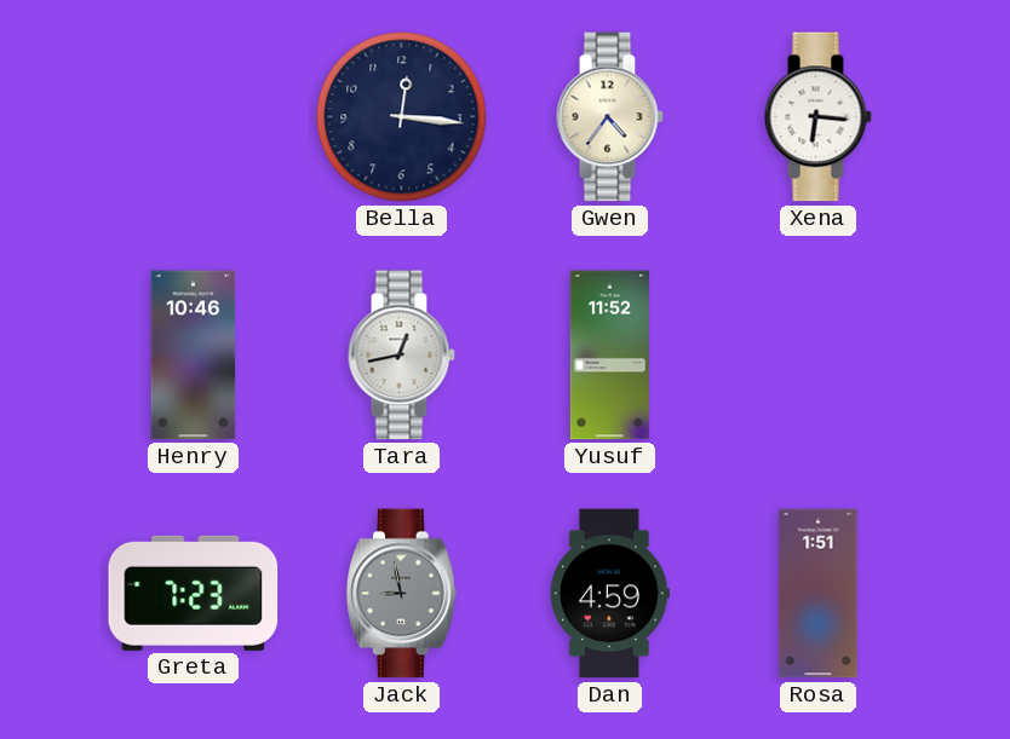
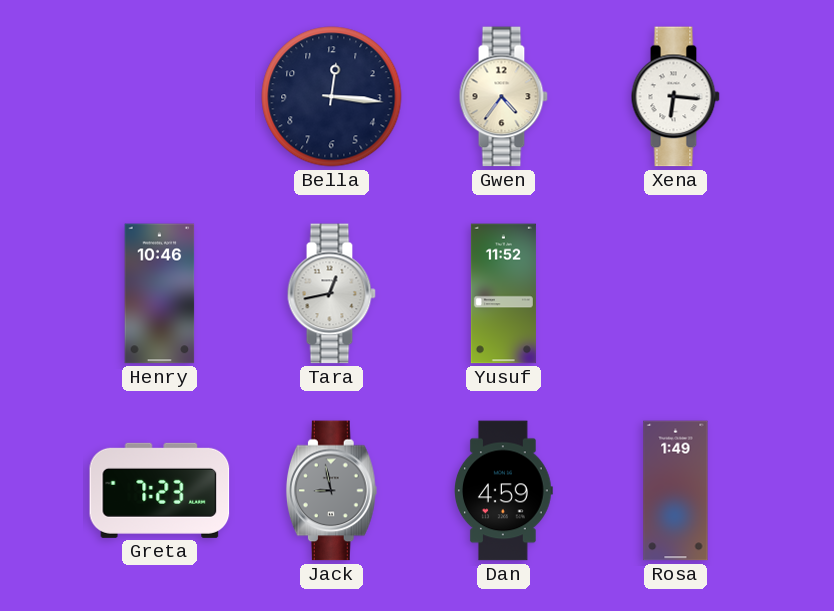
Rosa: 1:51 -> 1:49 (676, 491)
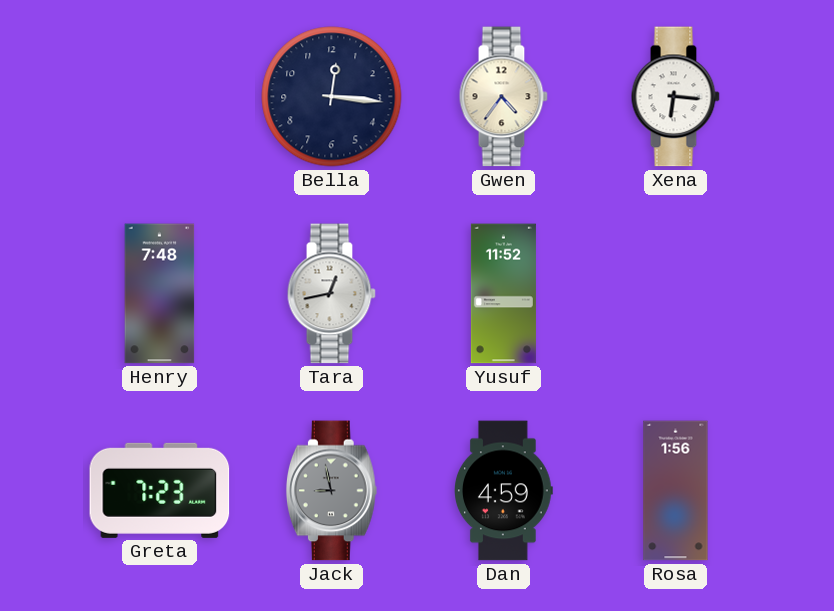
Henry: 10:46 -> 7:48 (160, 294)
Rosa: 1:49 -> 1:56 (676, 491)
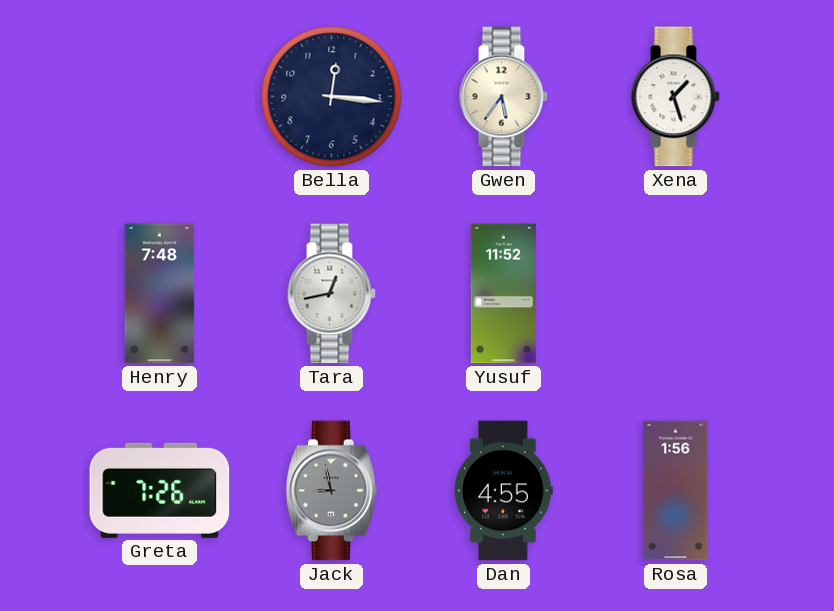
Gwen: 4:36 -> 5:36 (503, 97)
Xena: 6:16 -> 1:27 (675, 97)
Greta: 7:23 -> 7:26 (160, 490)
Dan: 4:59 -> 4:55 (504, 491)
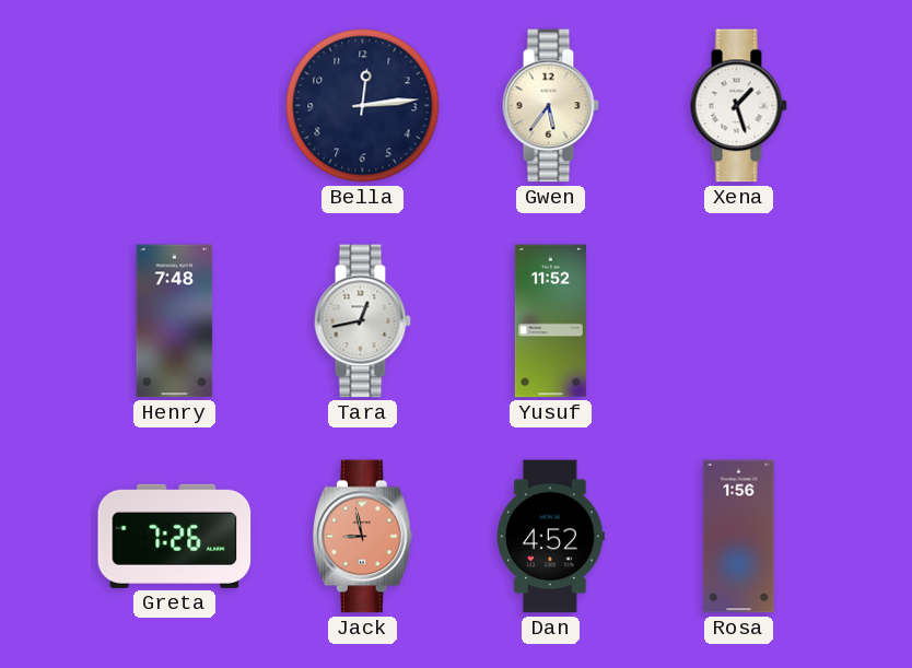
Bella: 12:16 -> 12:14 (363, 106)
Jack dial: grey -> salmon (362, 537)
Dan: 4:55 -> 4:52 (551, 537)
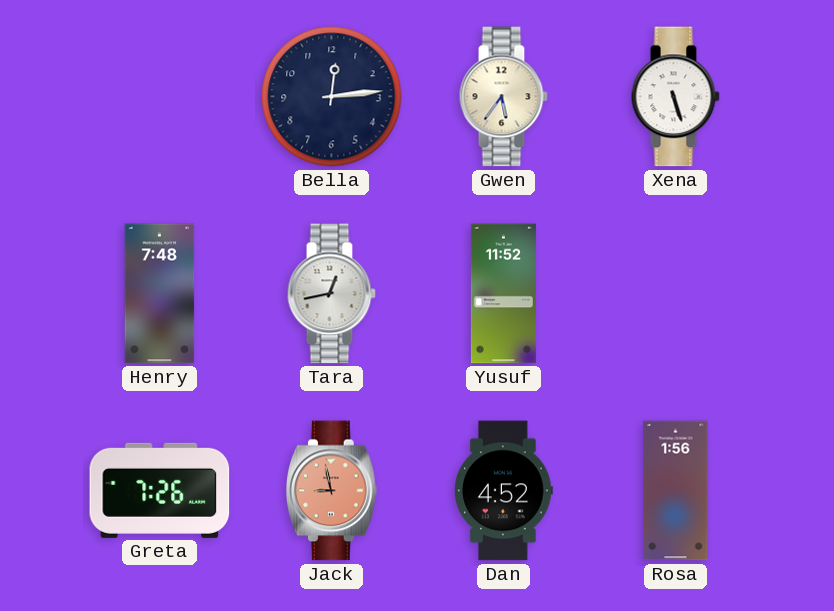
Xena: 1:27 -> 5:27 (675, 97)
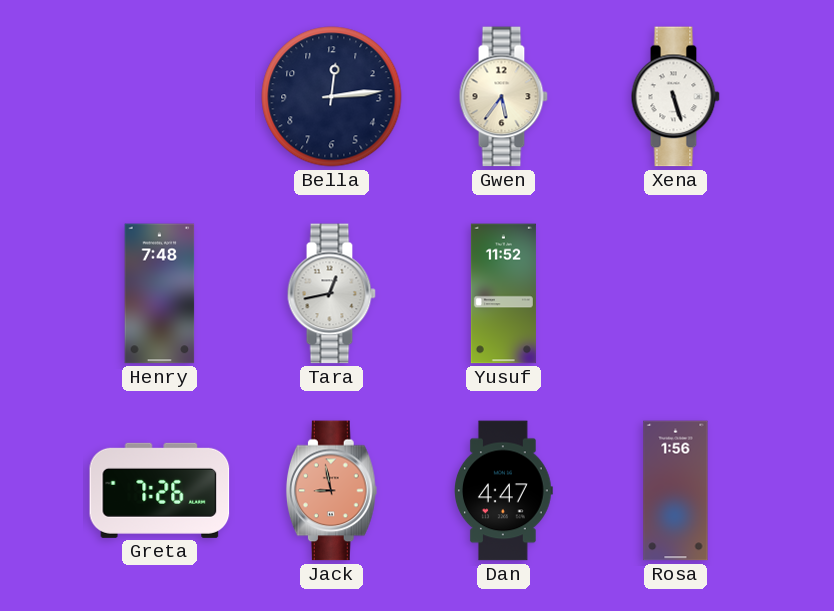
Dan: 4:52 -> 4:47 (504, 491)
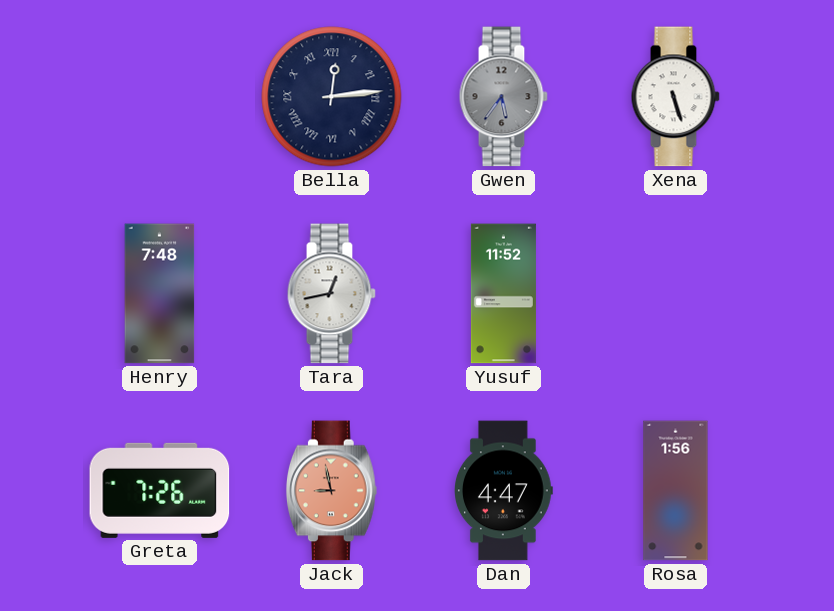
Bella numerals: Arabic -> Roman (332, 97)
Gwen dial: cream -> grey (503, 97)
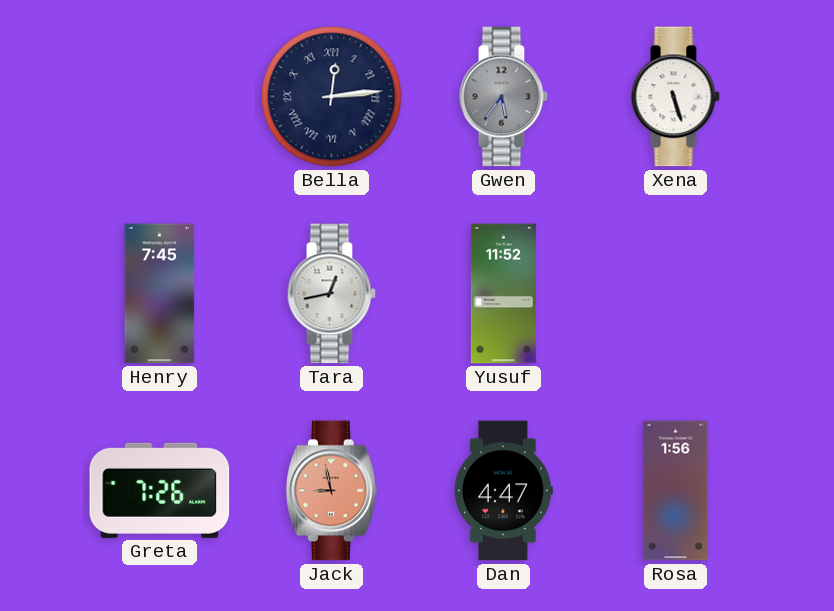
Henry: 7:48 -> 7:45 (160, 294)
